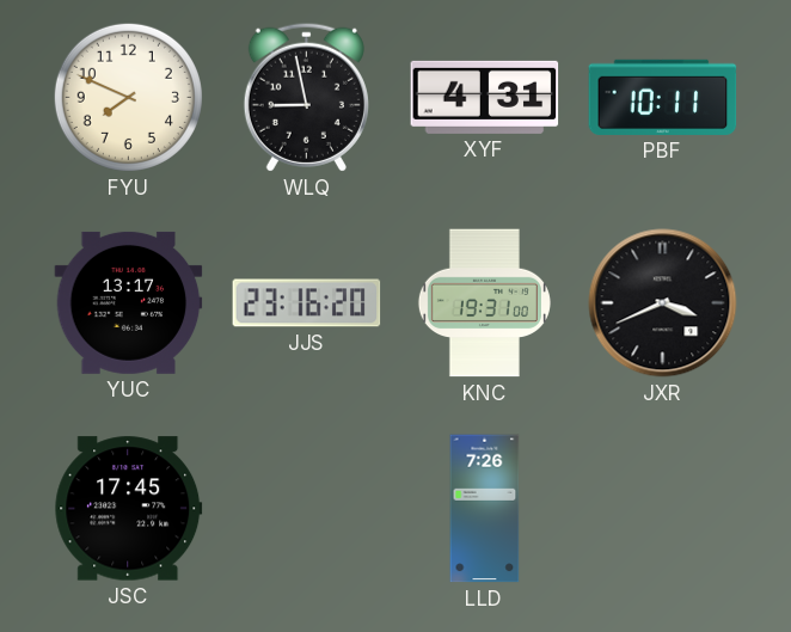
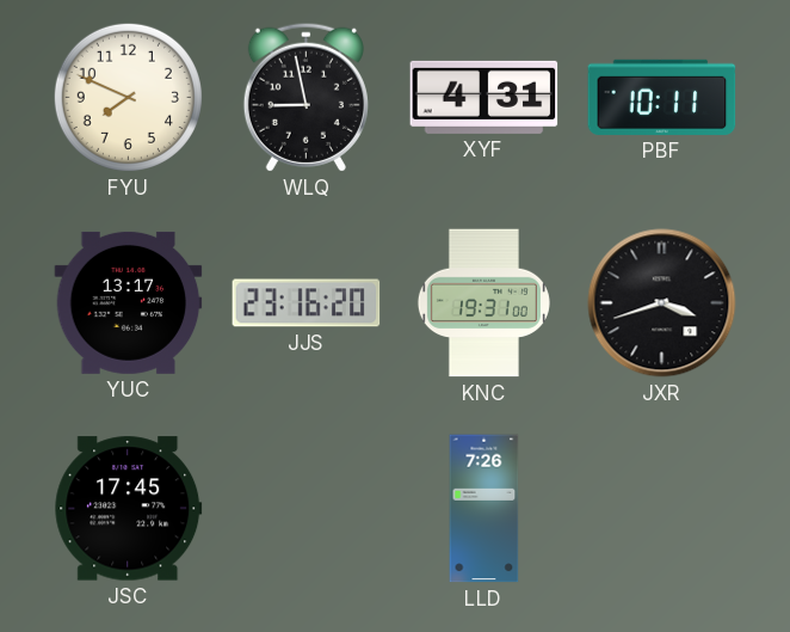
JXR: 3:41 -> 3:42 (662, 303)
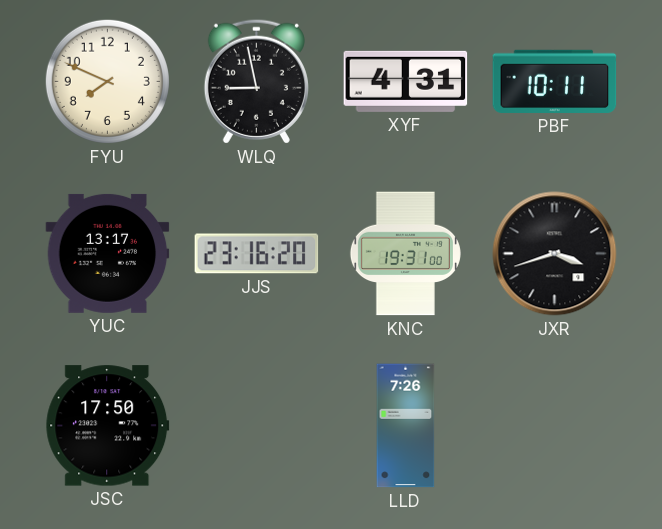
JSC: 17:45 -> 17:50 (108, 426)
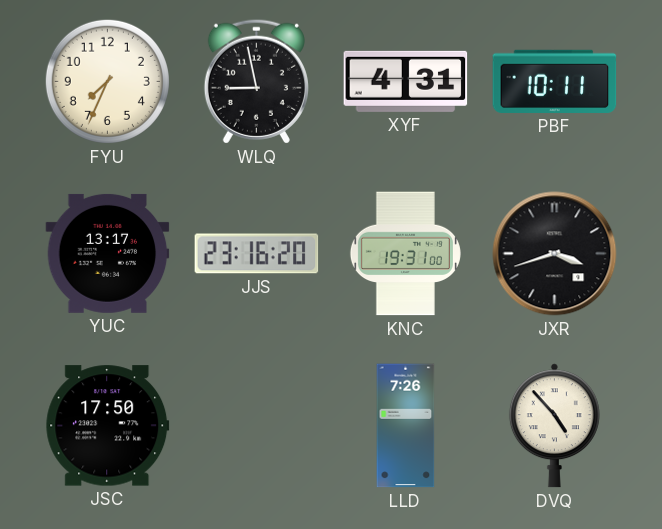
FYU: 7:49 -> 7:34 (107, 81)
DVQ: none -> 4:53 (554, 426)
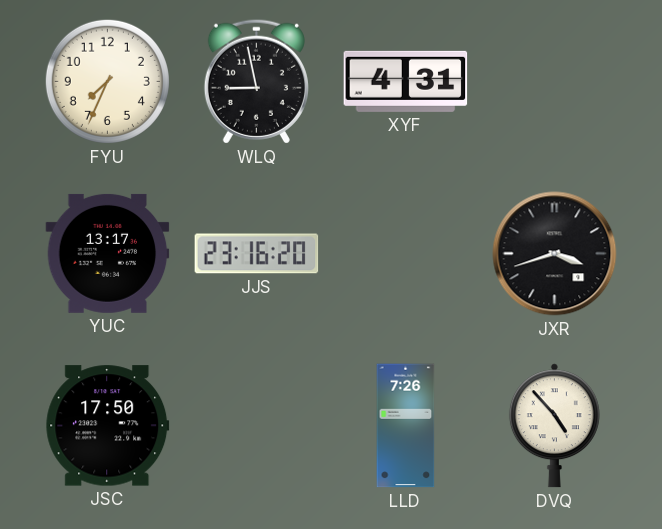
PBF: 10:11 -> none (555, 81)
KNC: 19:31 -> none (405, 254)
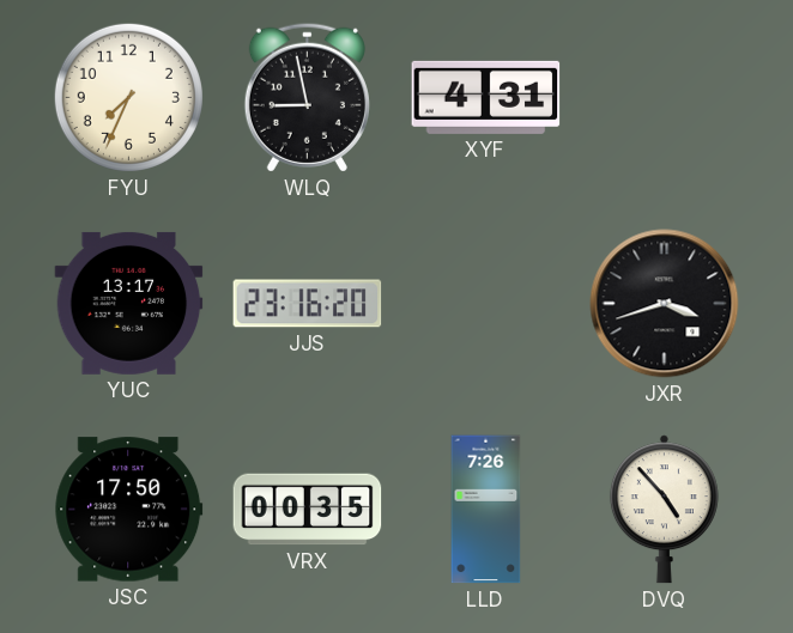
VRX: none -> 00:35 (308, 510)
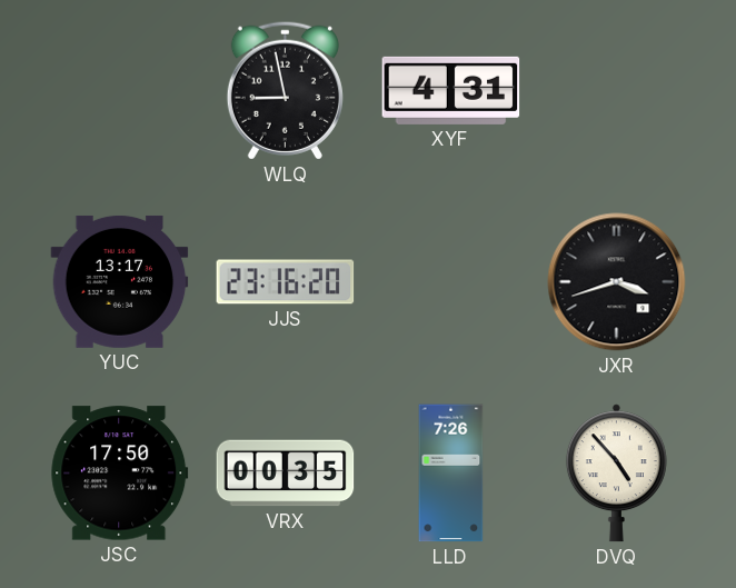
FYU: 7:34 -> none (128, 97)
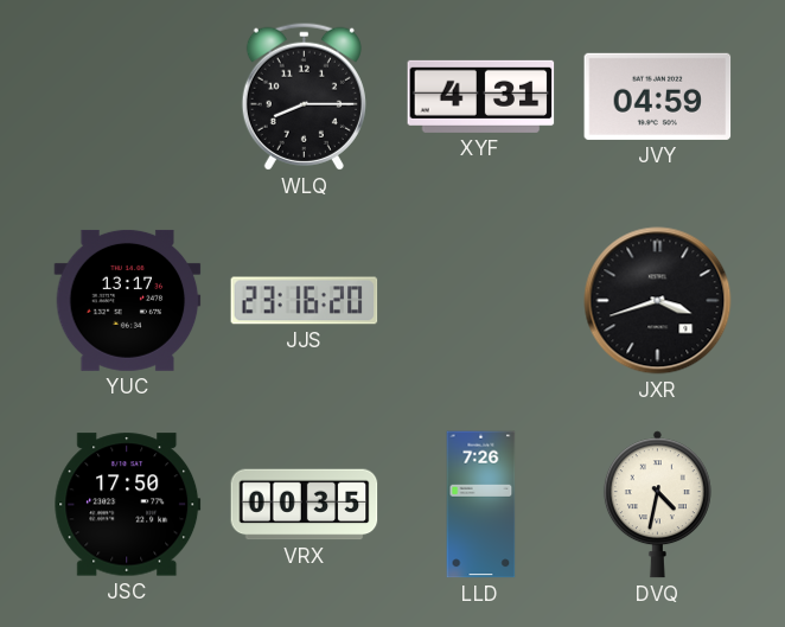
WLQ: 8:58 -> 8:15 (304, 96)
JVY: none -> 04:59 (658, 96)
DVQ: 4:53 -> 4:32 (657, 505)
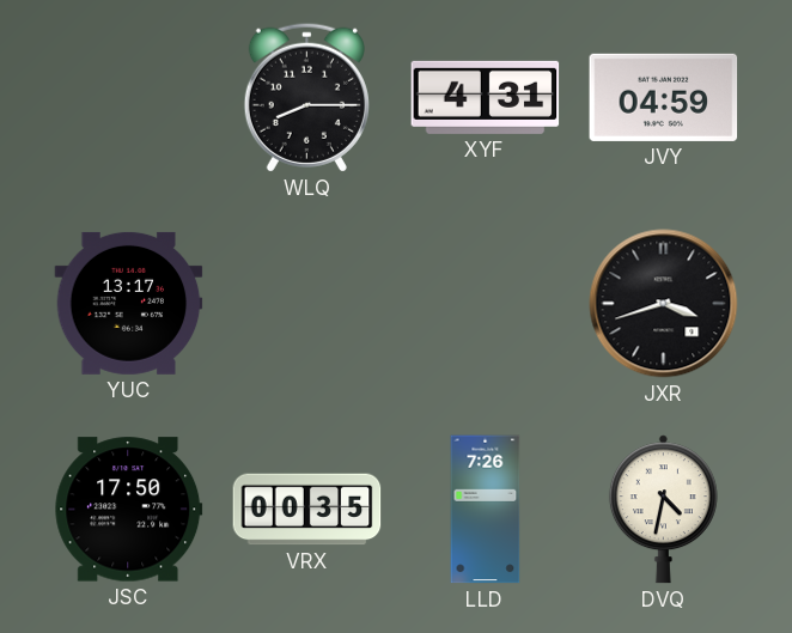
JJS: 23:16 -> none (305, 301)
